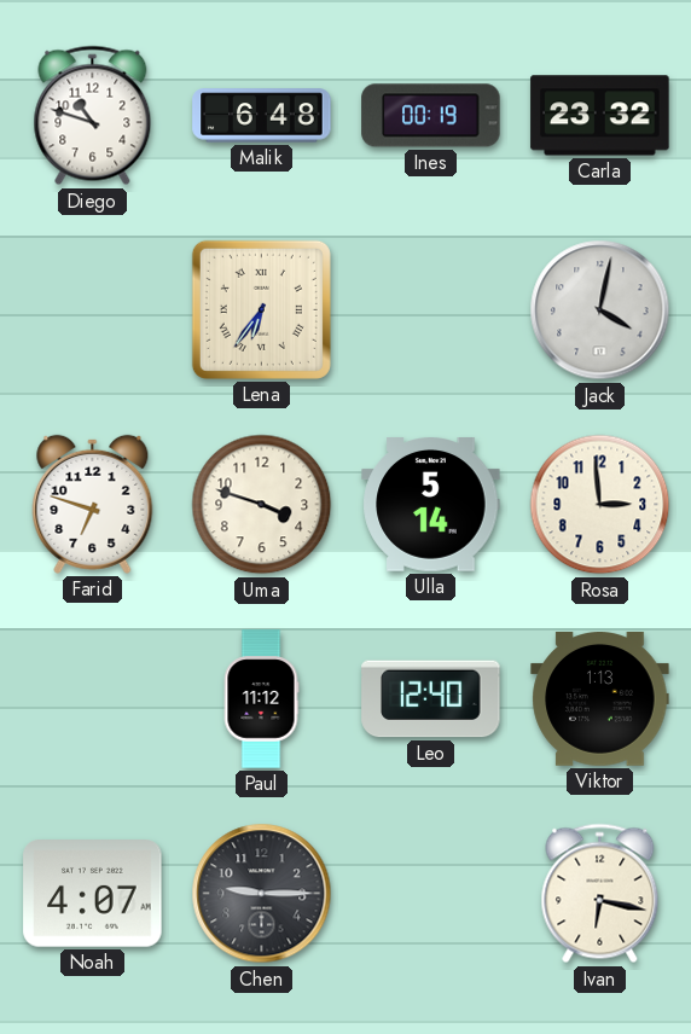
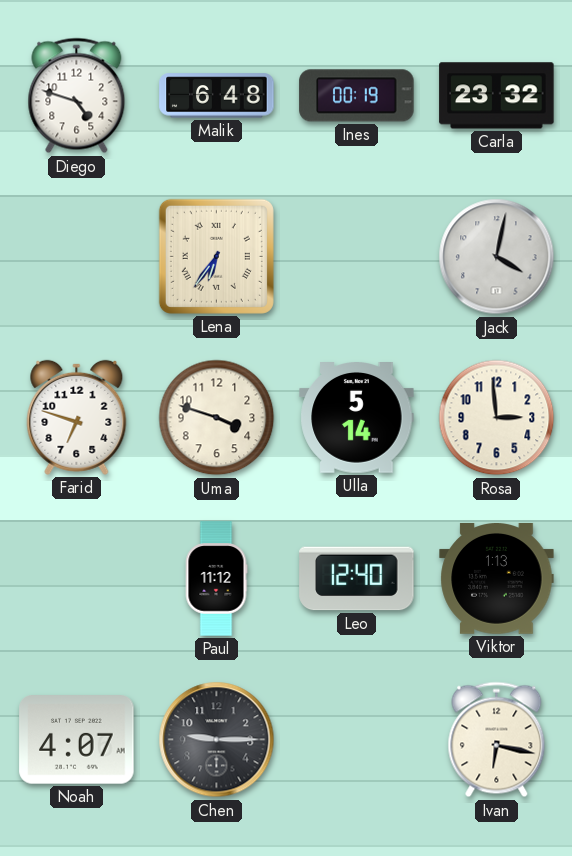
Diego: 10:48 -> 4:48 (77, 96)
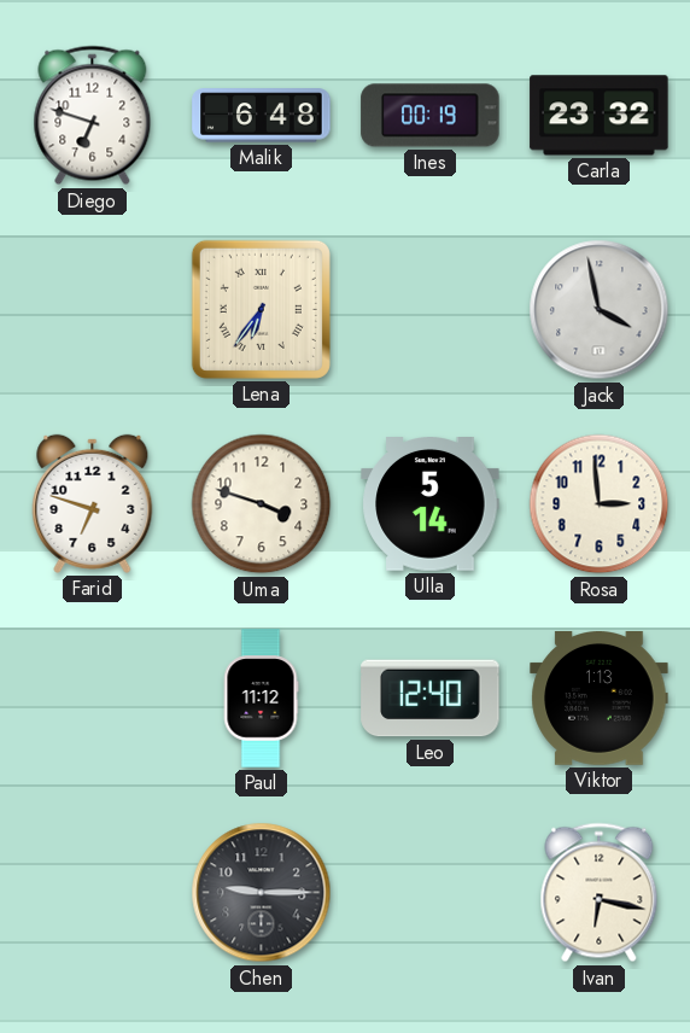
Diego: 4:48 -> 6:48 (93, 116)
Jack: 4:02 -> 3:58 (600, 310)
Noah: 4:07 -> none (77, 740)
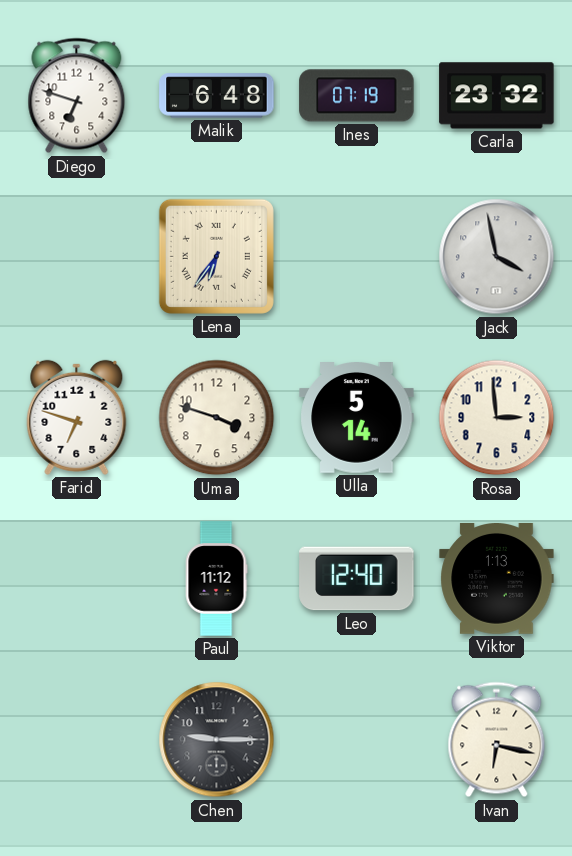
Ines: 00:19 -> 07:19 (357, 96)
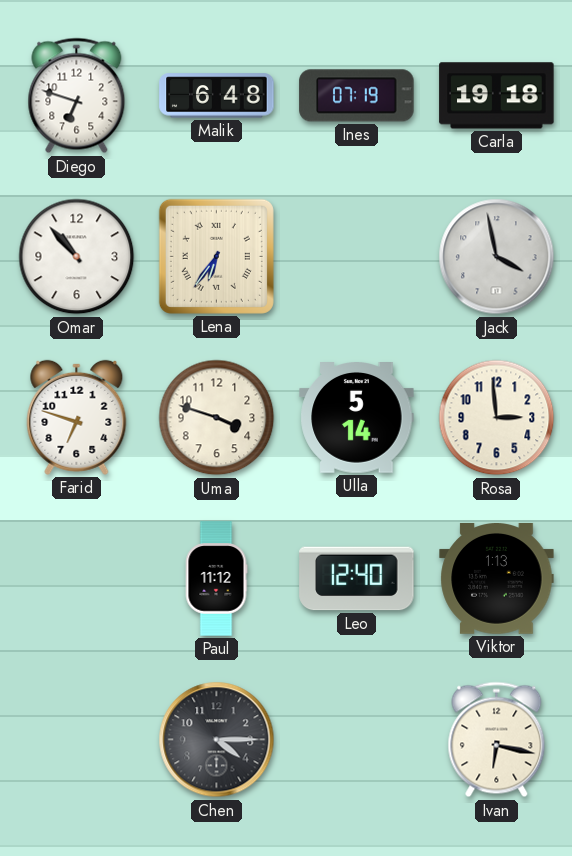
Carla: 23:32 -> 19:18 (497, 96)
Omar: none -> 10:53 (77, 257)
Chen: 9:15 -> 4:15 (217, 740)
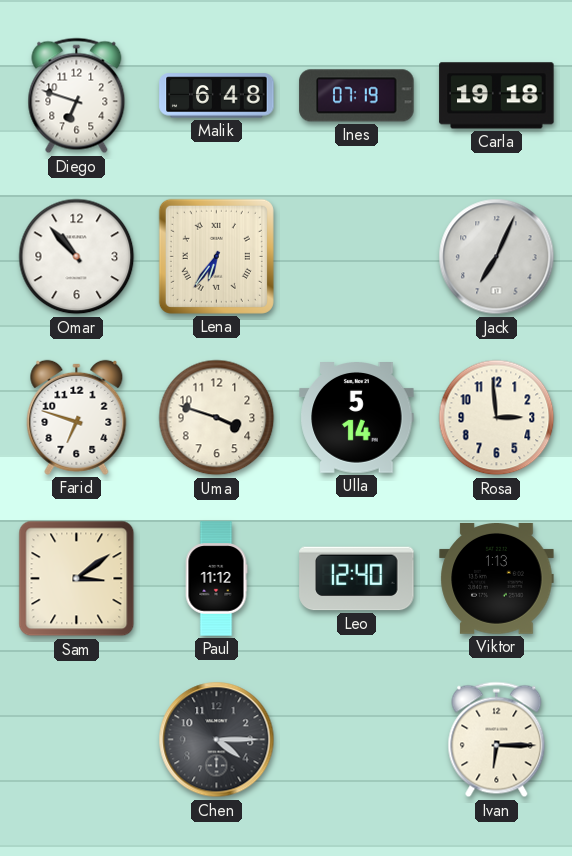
Jack: 3:58 -> 7:04 (497, 257)
Sam: none -> 3:09 (77, 579)
Ivan: 6:17 -> 6:15 (497, 740)
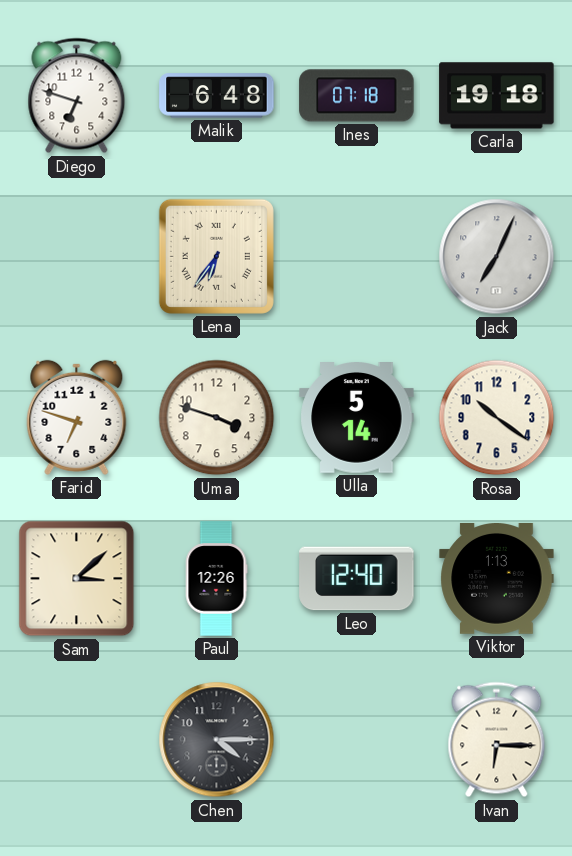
Ines: 07:19 -> 07:18 (357, 96)
Omar: 10:53 -> none (77, 257)
Rosa: 2:59 -> 10:21 (497, 418)
Sam: 3:09 -> 3:08 (77, 579)
Paul: 11:12 -> 12:26 (216, 579)
